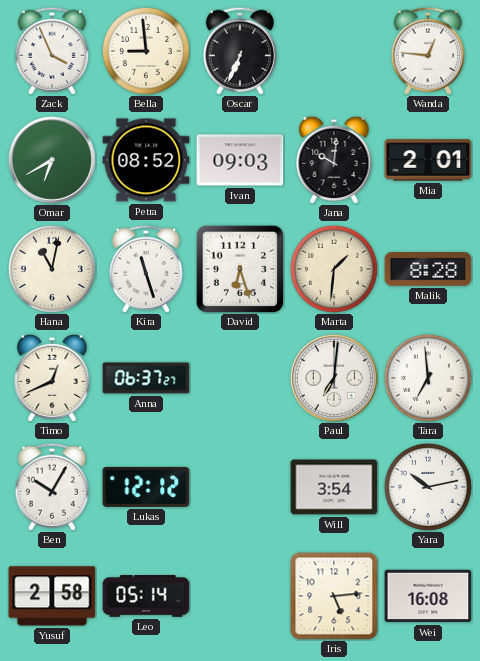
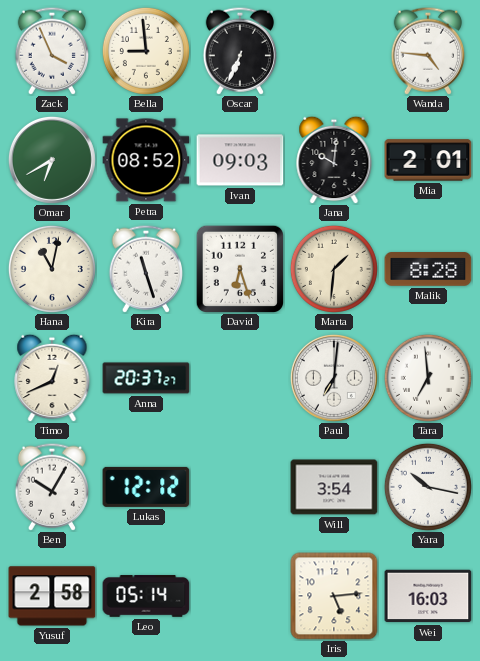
Wanda: 12:46 -> 4:46 (427, 51)
Anna: 06:37 -> 20:37 (146, 378)
Yara: 10:13 -> 10:17 (428, 487)
Wei: 16:08 -> 16:03 (428, 596)
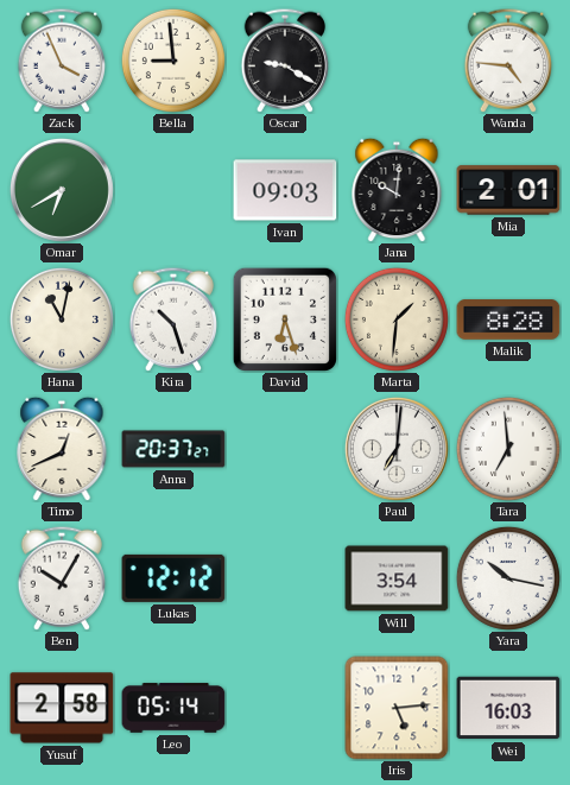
Oscar: 6:34 -> 9:20 (284, 61)
Petra: 08:52 -> none (146, 160)
Kira: 11:27 -> 10:27 (172, 319)
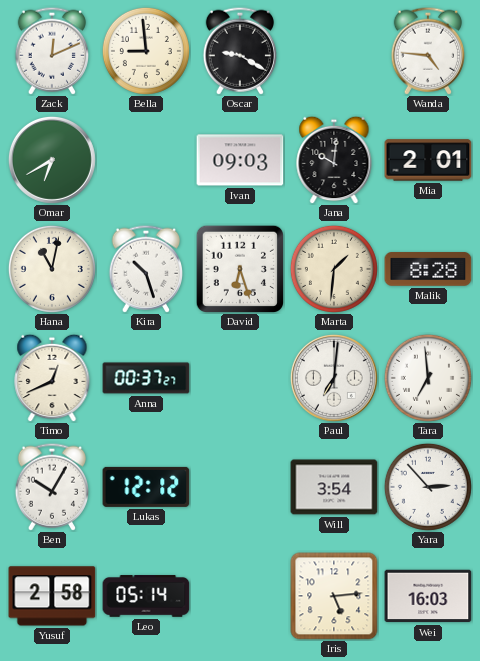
Zack: 3:56 -> 12:11 (51, 51)
Anna: 20:37 -> 00:37 (146, 378)
Yara: 10:17 -> 2:53 (428, 487)
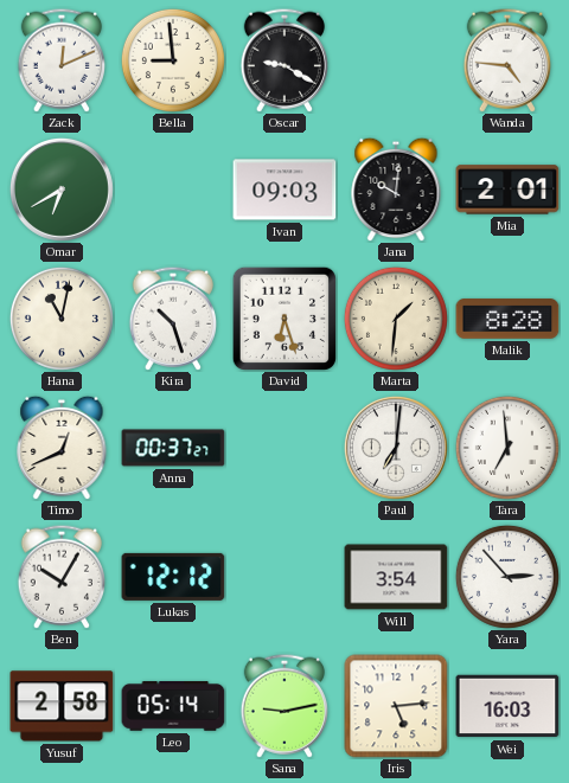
Sana: none -> 9:13 (283, 706)
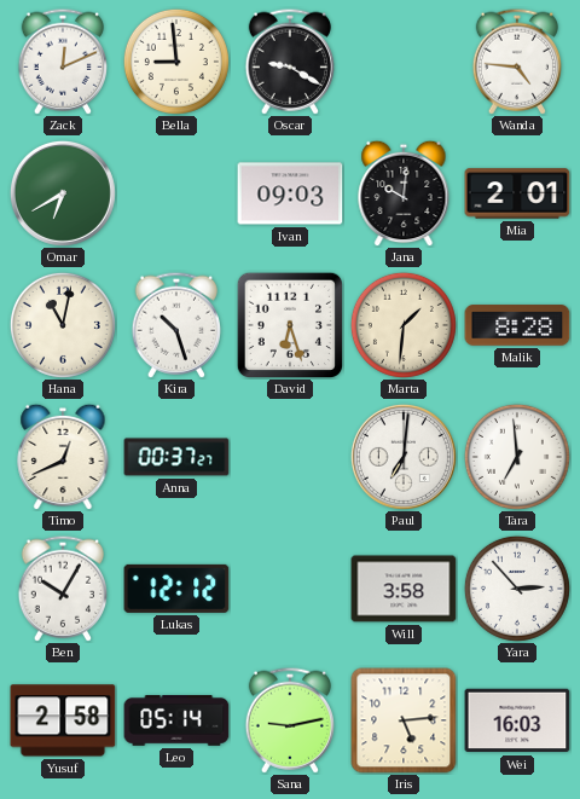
Will: 3:54 -> 3:58 (404, 589)
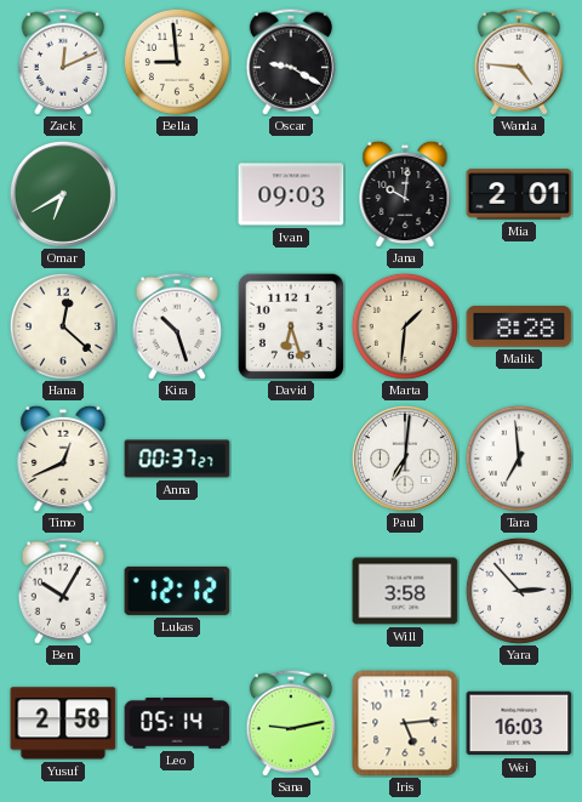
Hana: 11:02 -> 12:22 (63, 326)
